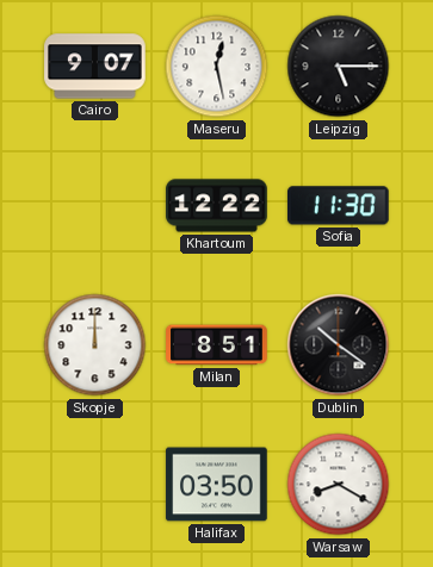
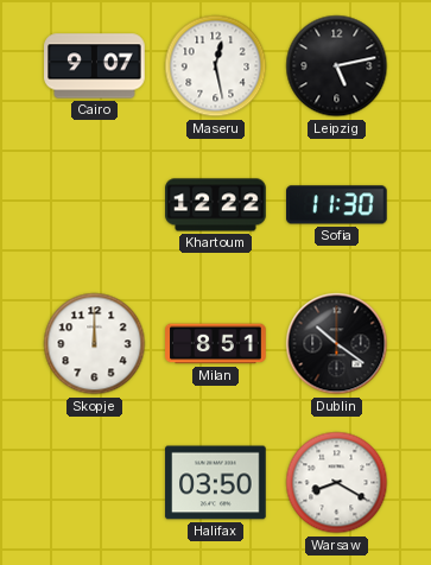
Leipzig: 5:15 -> 5:13 (337, 66)
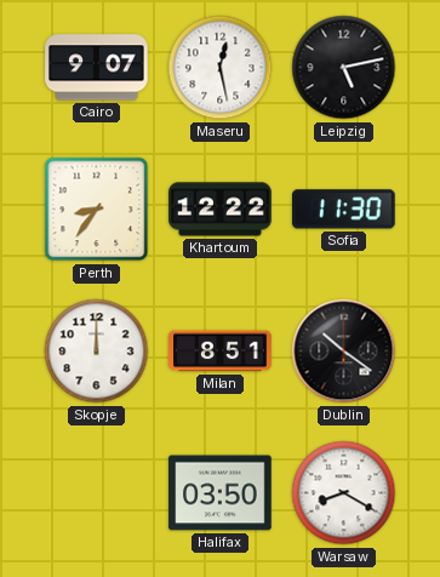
Perth: none -> 8:36 (97, 210)
